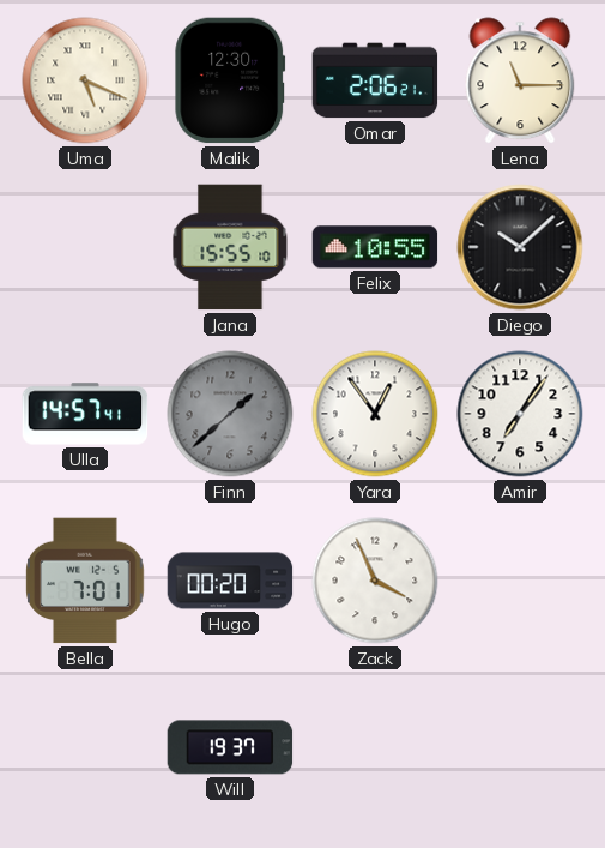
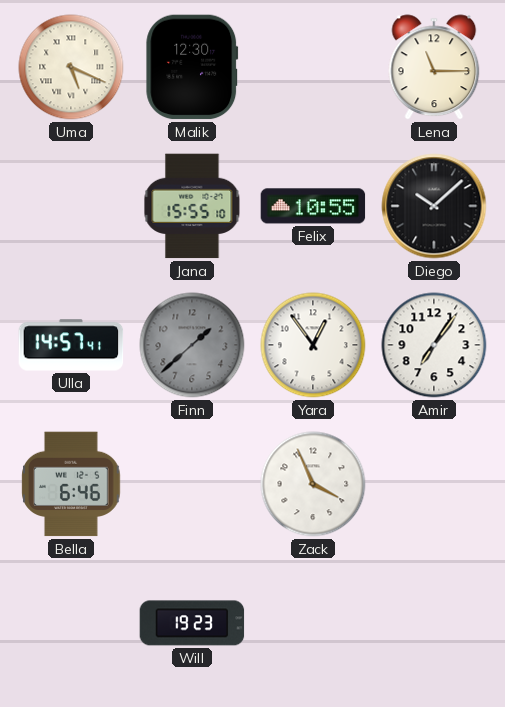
Omar: 2:06 -> none (375, 80)
Bella: 7:01 -> 6:46 (71, 484)
Hugo: 00:20 -> none (230, 581)
Will: 19:37 -> 19:23 (192, 623)
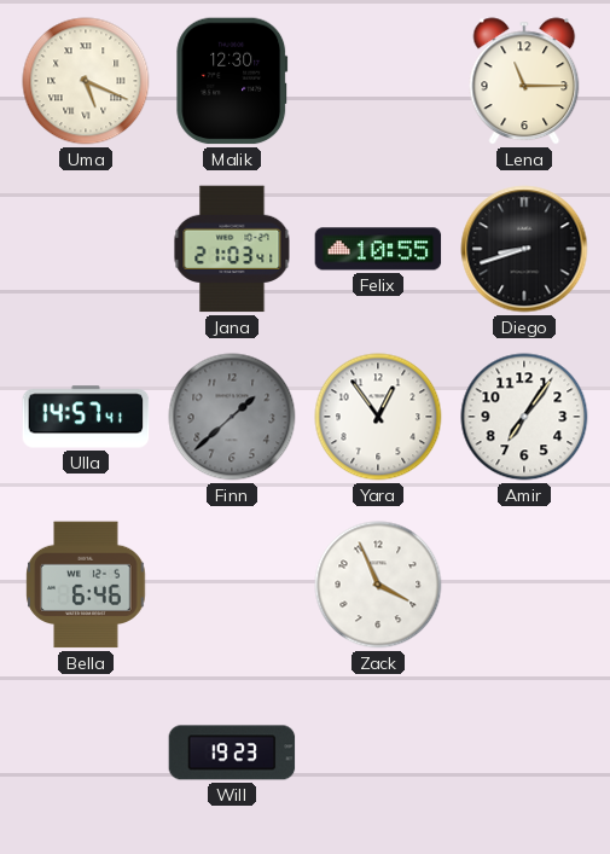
Jana: 15:55 -> 21:03 (232, 249)
Diego: 10:08 -> 8:42 (524, 249)
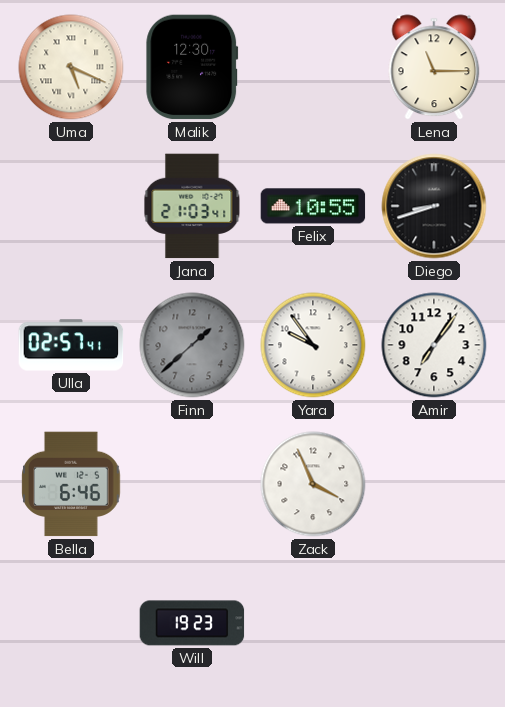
Ulla: 14:57 -> 02:57 (71, 345)
Yara: 12:54 -> 9:54 (313, 345)
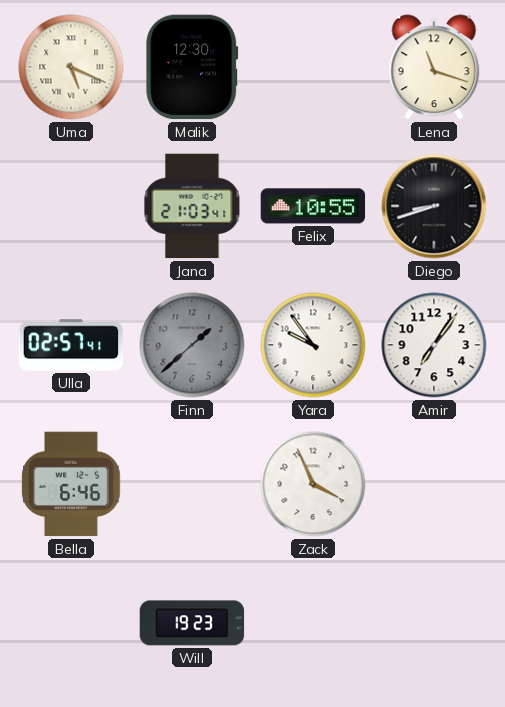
Lena: 11:15 -> 11:18 (434, 67)
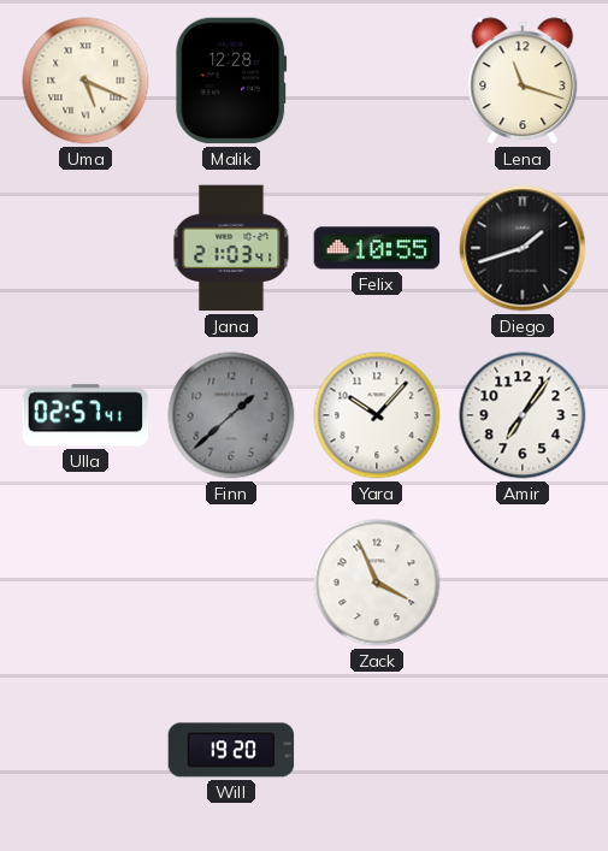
Malik: 12:30 -> 12:28 (231, 81)
Diego: 8:42 -> 1:42 (523, 248)
Yara: 9:54 -> 10:07 (377, 415)
Bella: 6:46 -> none (71, 484)
Will: 19:23 -> 19:20 (231, 750)
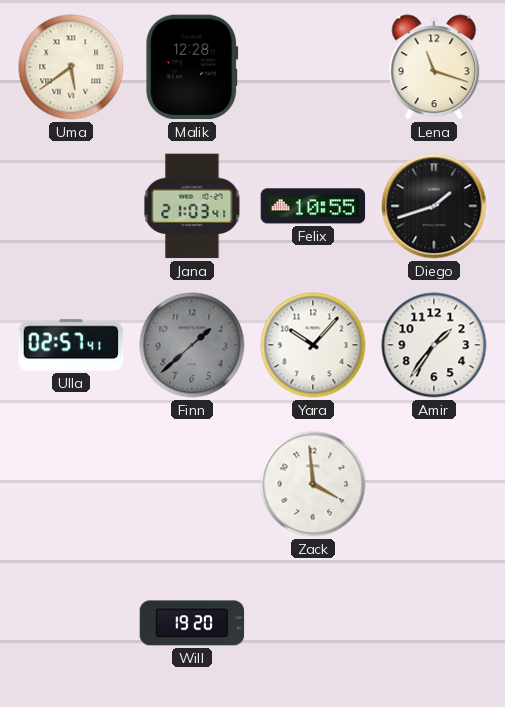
Uma: 5:19 -> 5:39 (71, 67)
Amir: 7:06 -> 1:36 (434, 345)
Zack: 3:56 -> 3:59 (313, 484)
